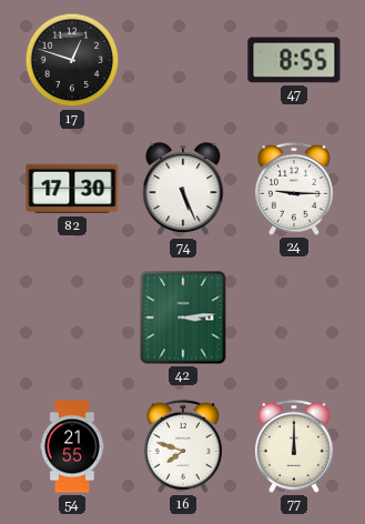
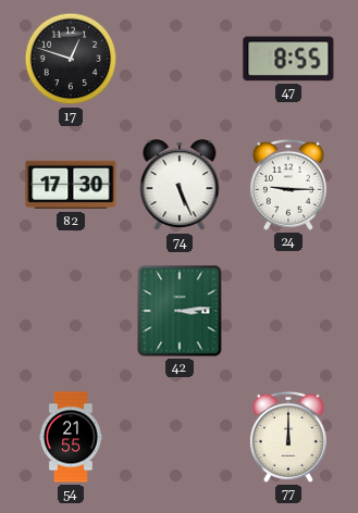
16: 7:48 -> none (183, 446)
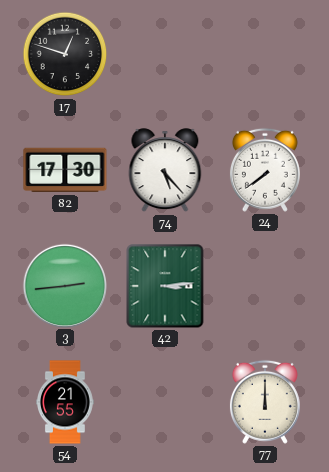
47: 8:55 -> none (288, 59)
74: 5:26 -> 5:23 (165, 171)
24: 9:15 -> 7:39 (265, 170)
3: none -> 2:44 (64, 285)
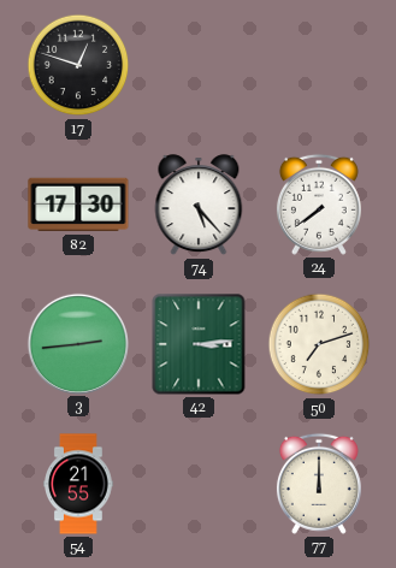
50: none -> 7:12 (319, 344)
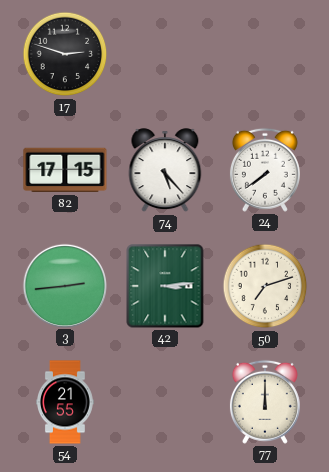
17: 12:48 -> 2:48 (65, 54)
82: 17:30 -> 17:15 (65, 170)
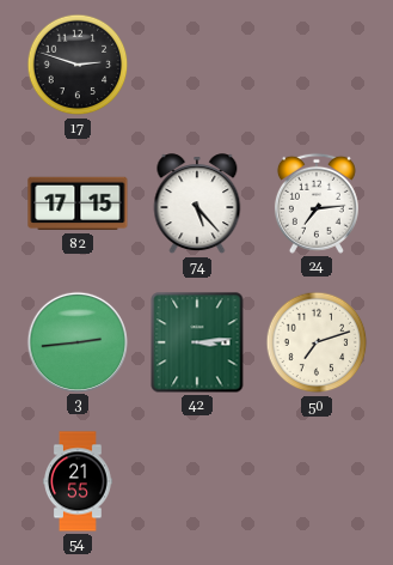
24: 7:39 -> 7:14 (317, 203)
77: 12:00 -> none (265, 402)
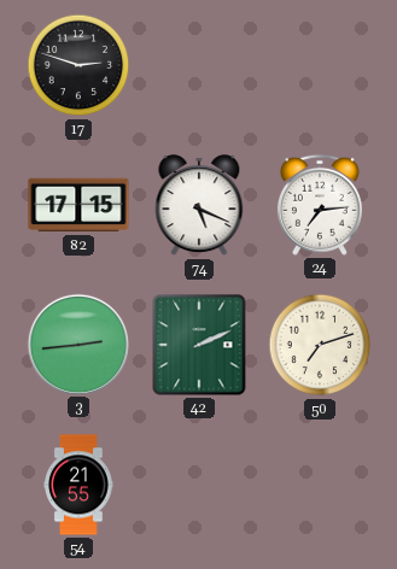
74: 5:23 -> 5:19 (199, 206)
42: 3:14 -> 2:11 (199, 345)
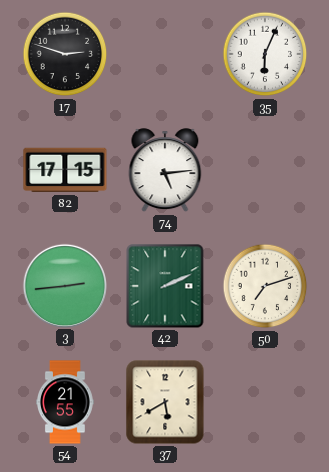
35: none -> 6:04 (265, 54)
74: 5:19 -> 5:14 (165, 171)
24: 7:14 -> none (320, 205)
37: none -> 5:40 (165, 402)
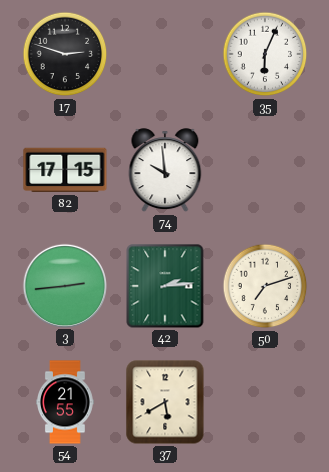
74: 5:14 -> 9:59 (165, 171)
42: 2:11 -> 2:14 (165, 286)
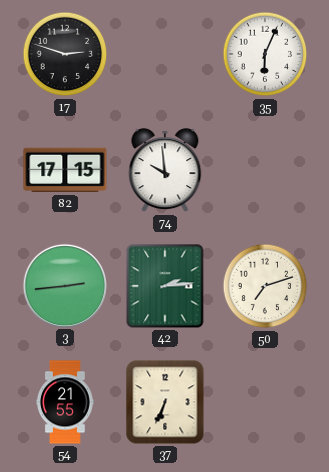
37: 5:40 -> 6:34 (165, 402)
